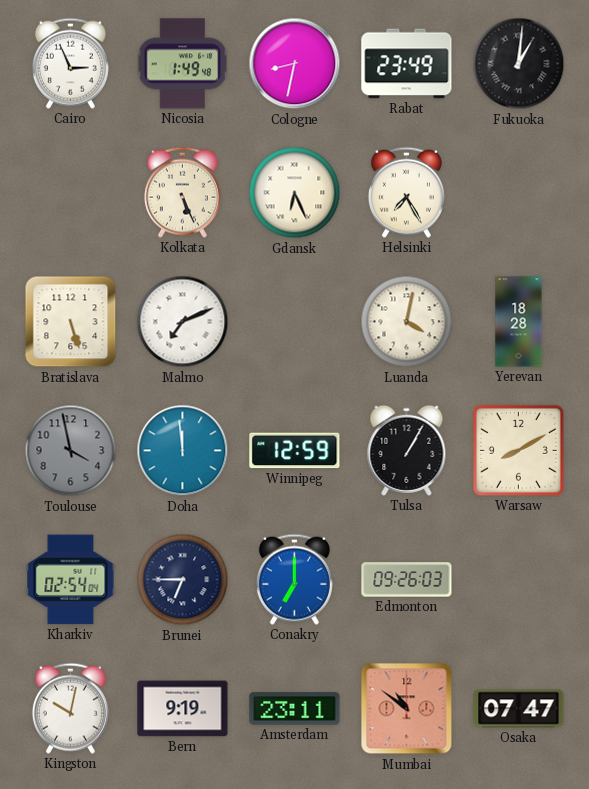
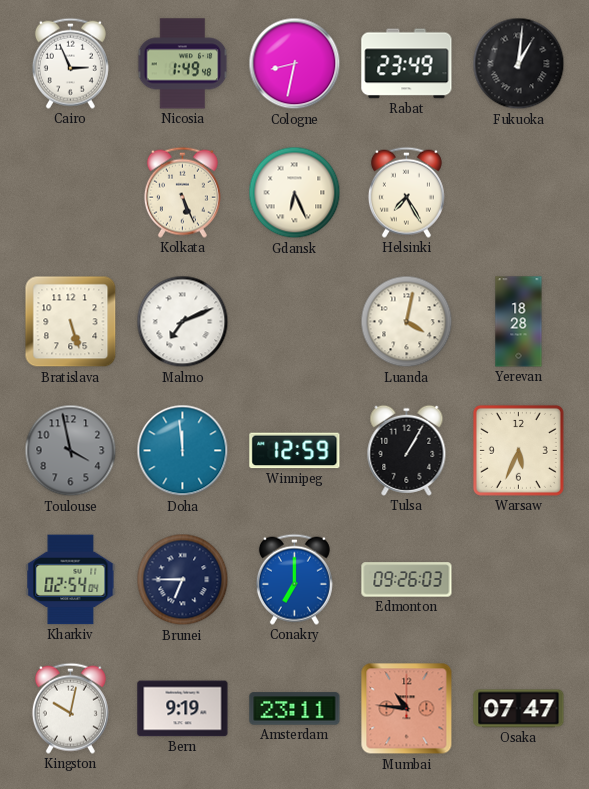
Warsaw: 8:10 -> 5:34 (518, 450)
Mumbai: 10:51 -> 10:46 (407, 709)
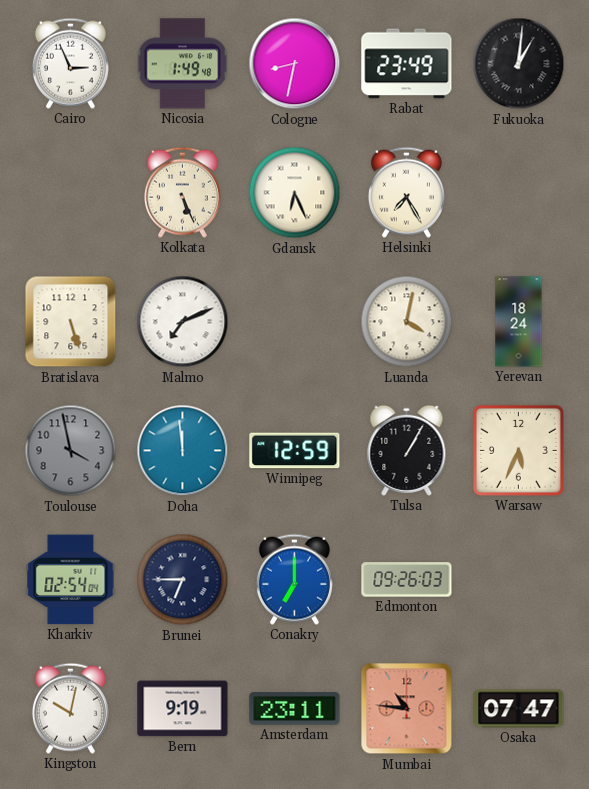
Yerevan: 18:28 -> 18:24 (519, 322)
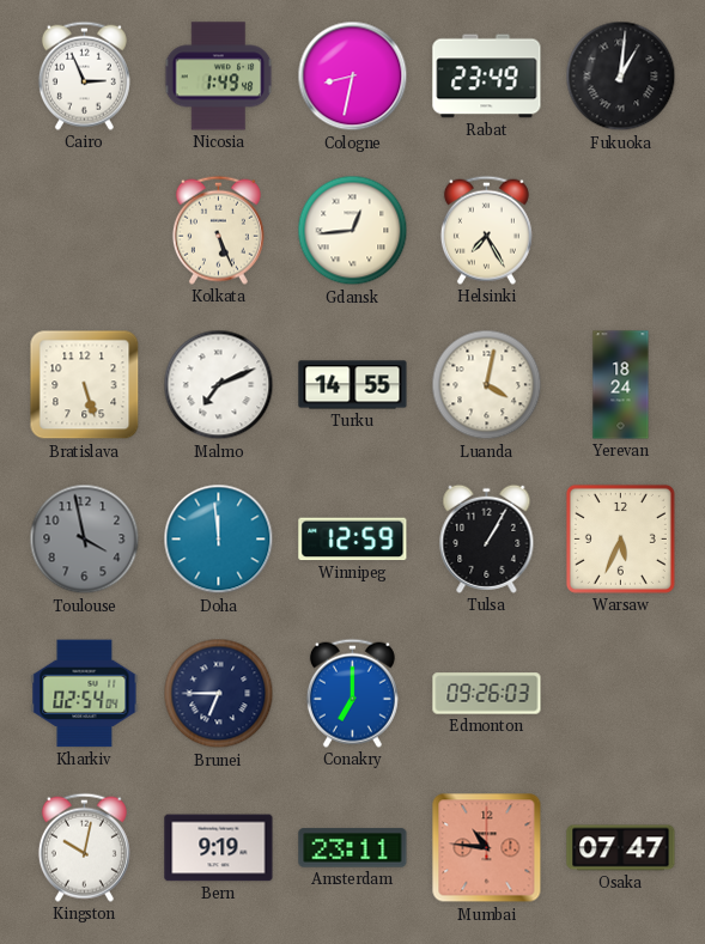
Gdansk: 6:26 -> 12:44 (353, 231)
Turku: none -> 14:55 (353, 385)
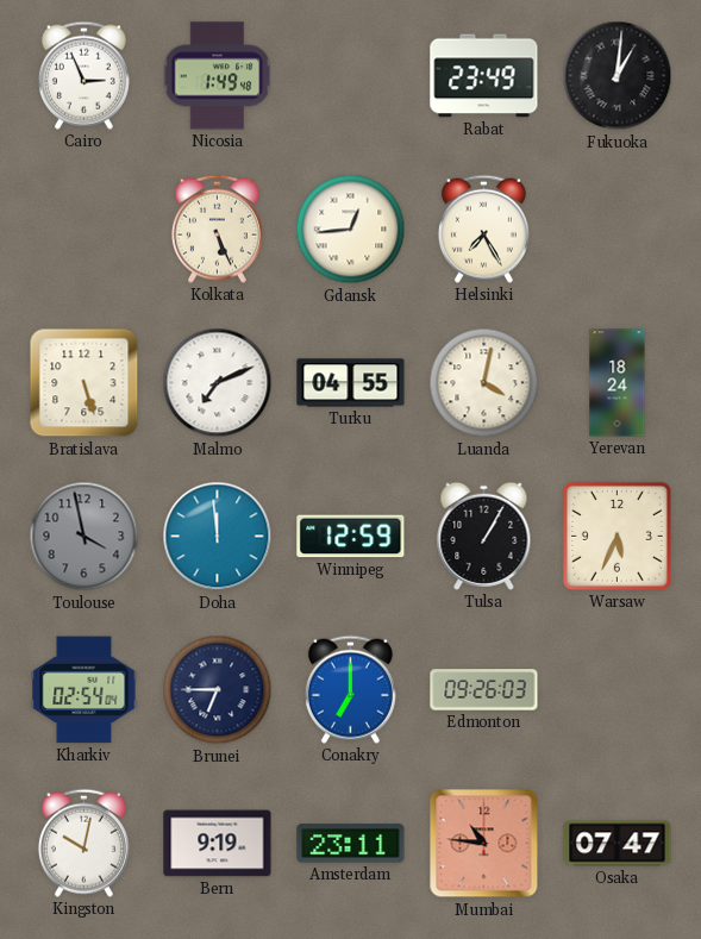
Cologne: 8:32 -> none (353, 77)
Turku: 14:55 -> 04:55 (351, 383)
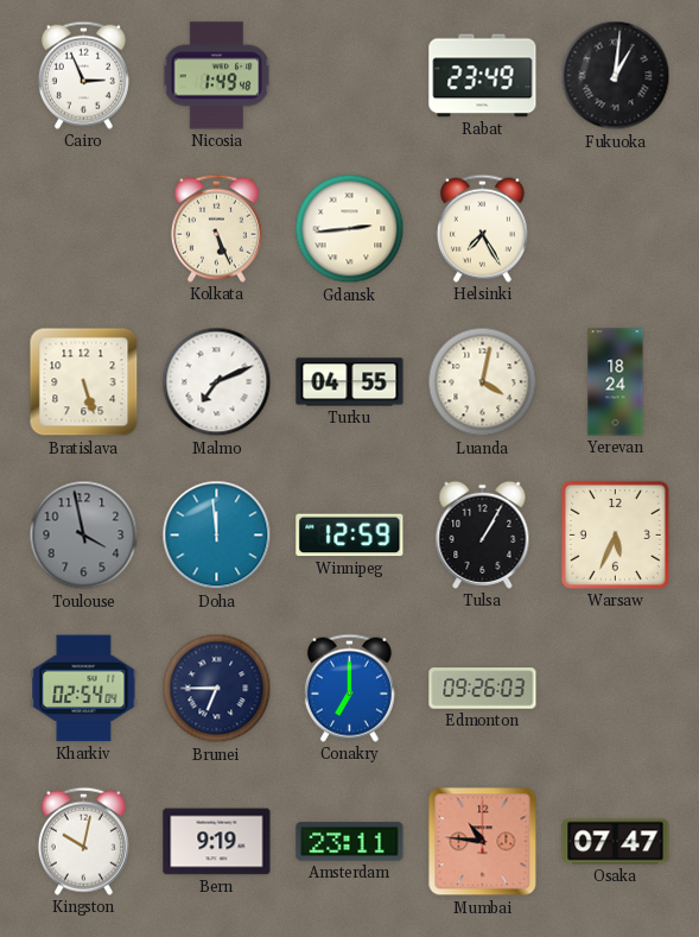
Gdansk: 12:44 -> 2:44 (350, 229)
